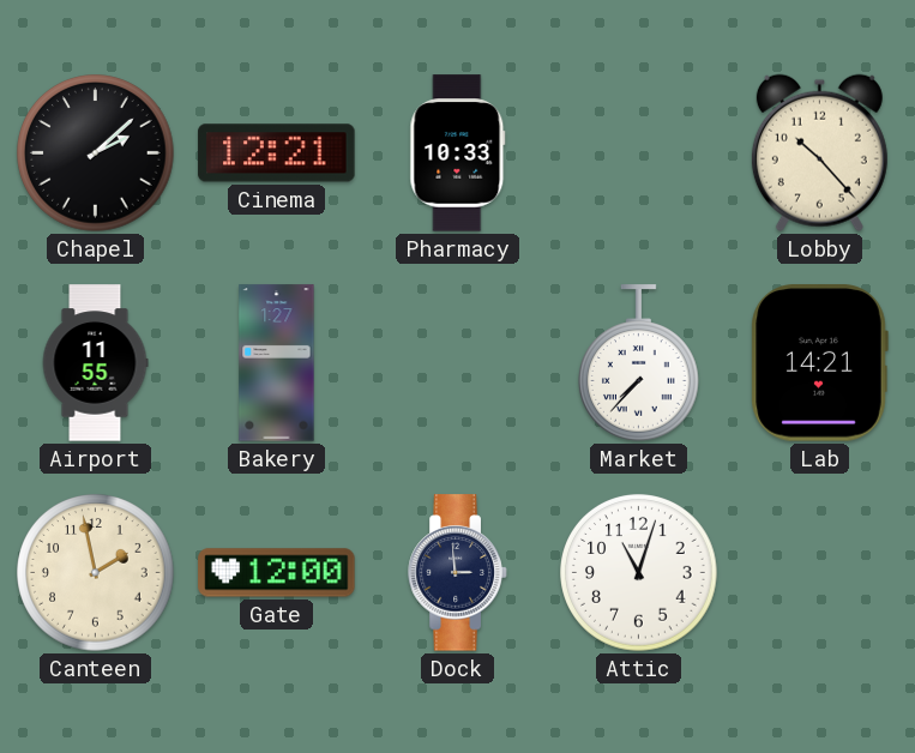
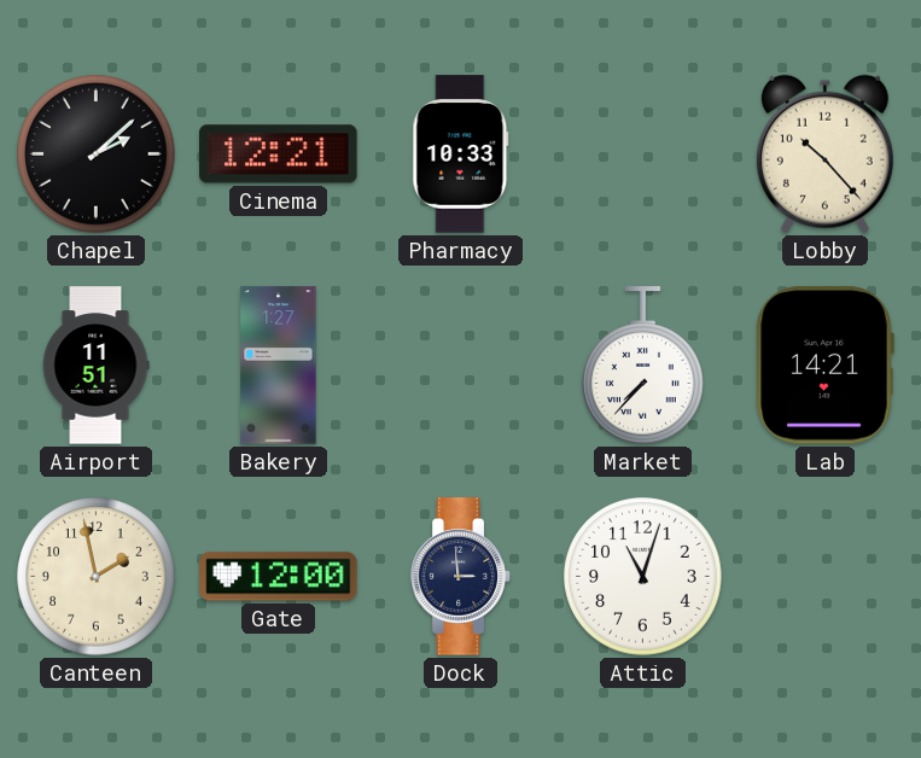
Airport: 11:55 -> 11:51 (95, 366)
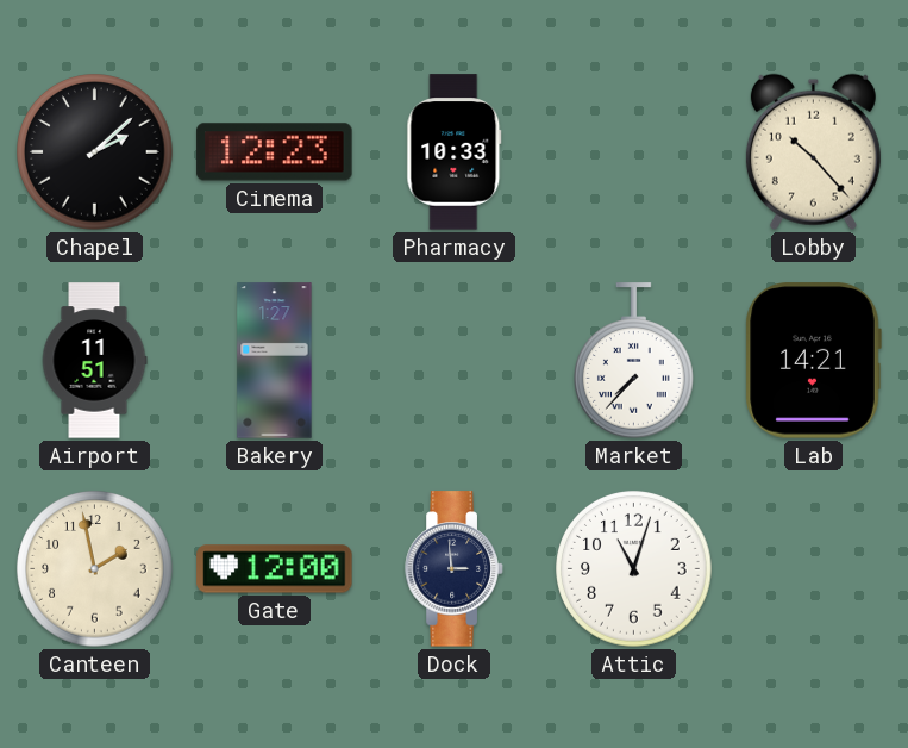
Cinema: 12:21 -> 12:23 (275, 152)
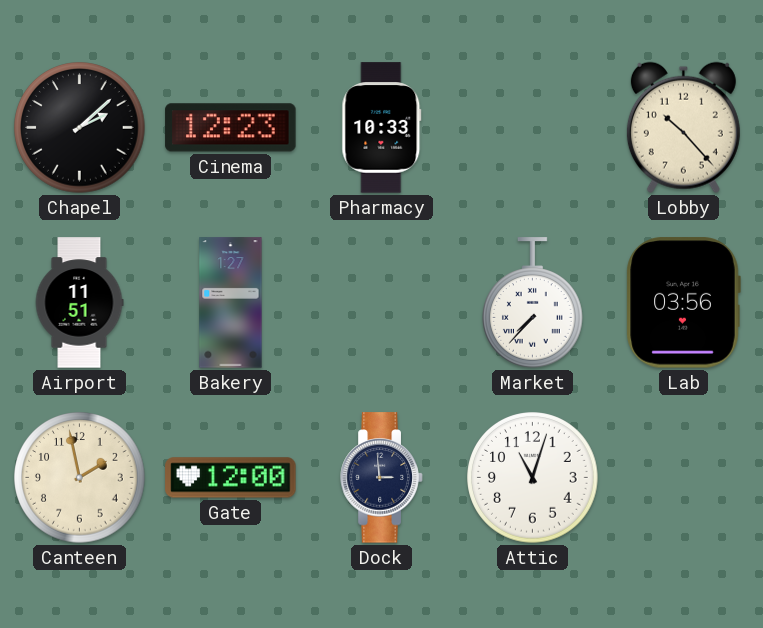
Lab: 14:21 -> 03:56 (683, 303)
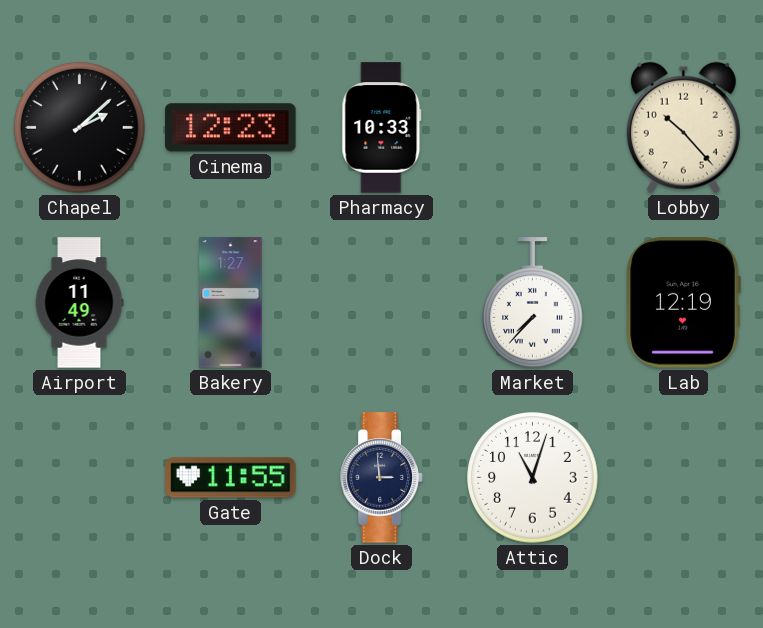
Airport: 11:51 -> 11:49 (79, 303)
Lab: 03:56 -> 12:19 (683, 303)
Canteen: 1:58 -> none (80, 478)
Gate: 12:00 -> 11:55 (231, 478)
